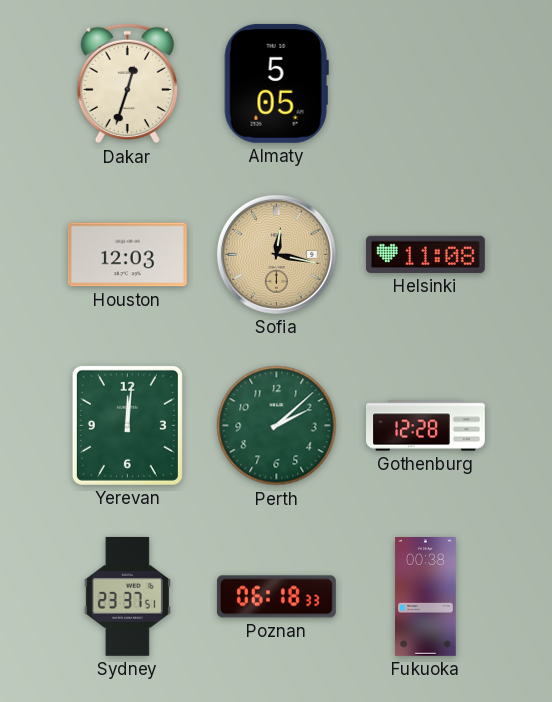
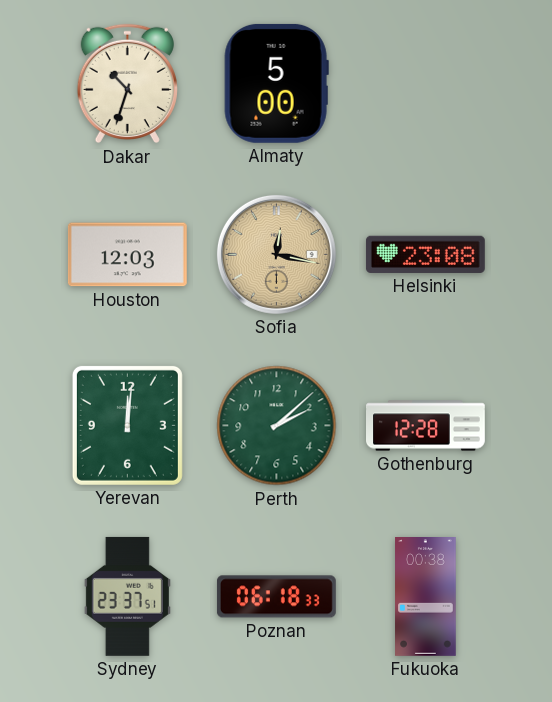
Dakar: 12:33 -> 10:33 (127, 84)
Almaty: 5:05 -> 5:00 (276, 83)
Helsinki: 11:08 -> 23:08 (425, 254)
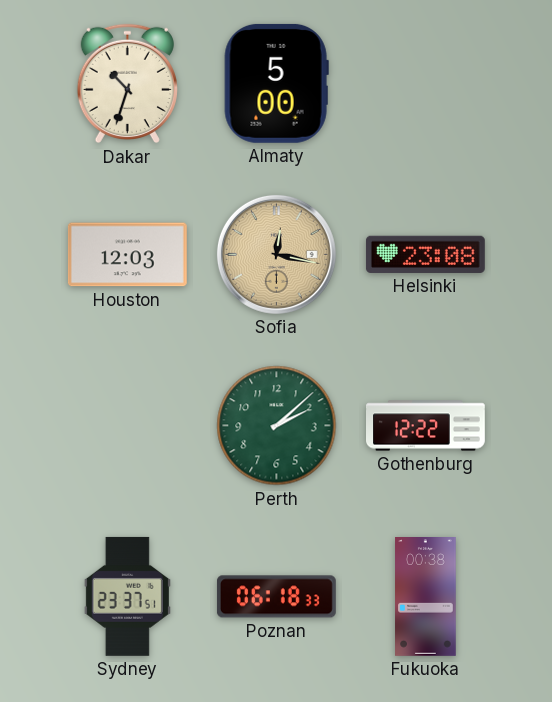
Yerevan: 12:01 -> none (127, 425)
Gothenburg: 12:28 -> 12:22 (426, 426)
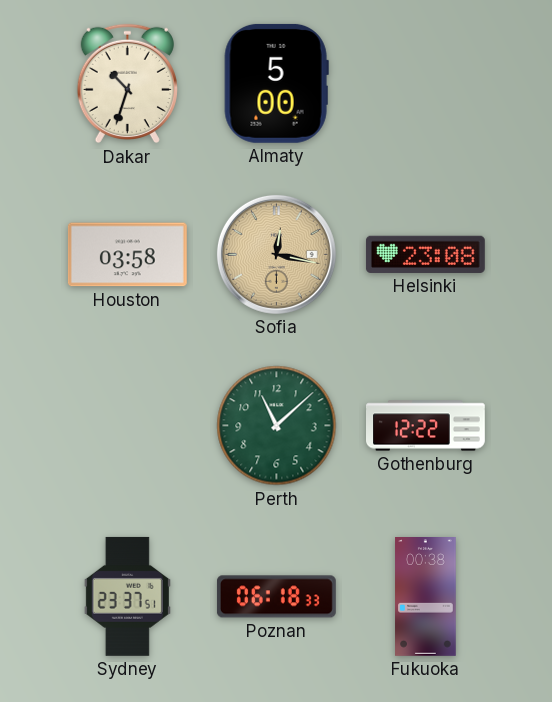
Houston: 12:03 -> 03:58 (127, 255)
Perth: 2:08 -> 11:08 (277, 426)
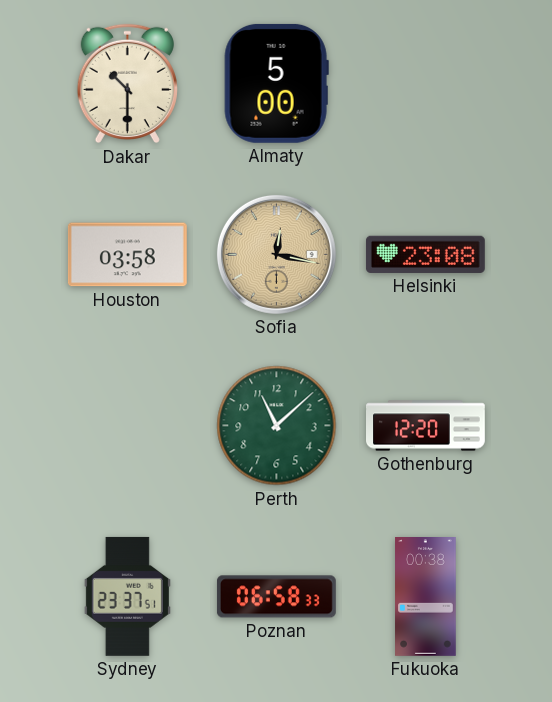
Dakar: 10:33 -> 10:30 (127, 84)
Gothenburg: 12:22 -> 12:20 (426, 426)
Poznan: 06:18 -> 06:58 (276, 597)
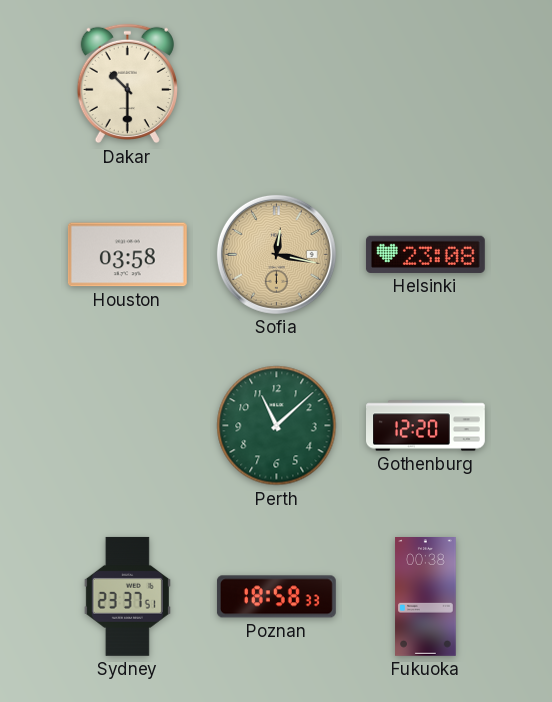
Almaty: 5:00 -> none (276, 83)
Poznan: 06:58 -> 18:58 (276, 597)
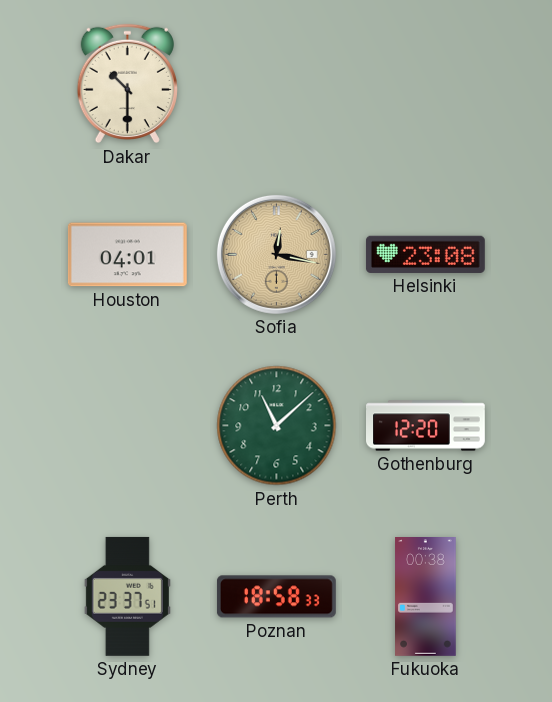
Houston: 03:58 -> 04:01 (127, 255)
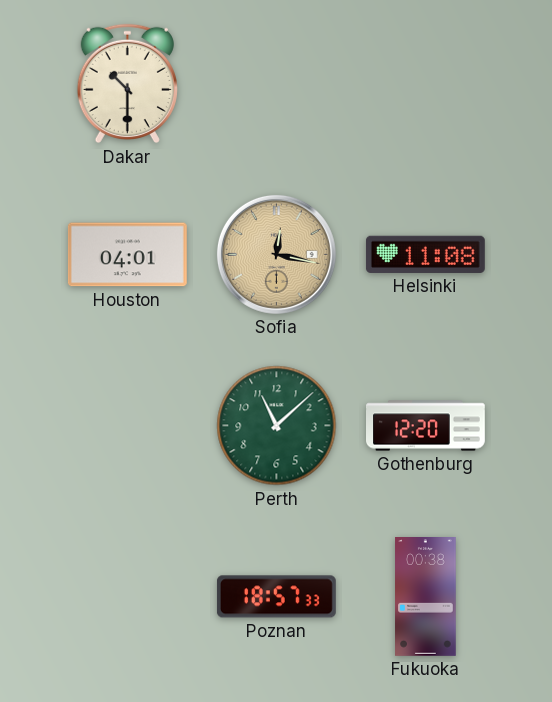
Helsinki: 23:08 -> 11:08 (425, 254)
Sydney: 23:37 -> none (127, 596)
Poznan: 18:58 -> 18:57 (276, 597)
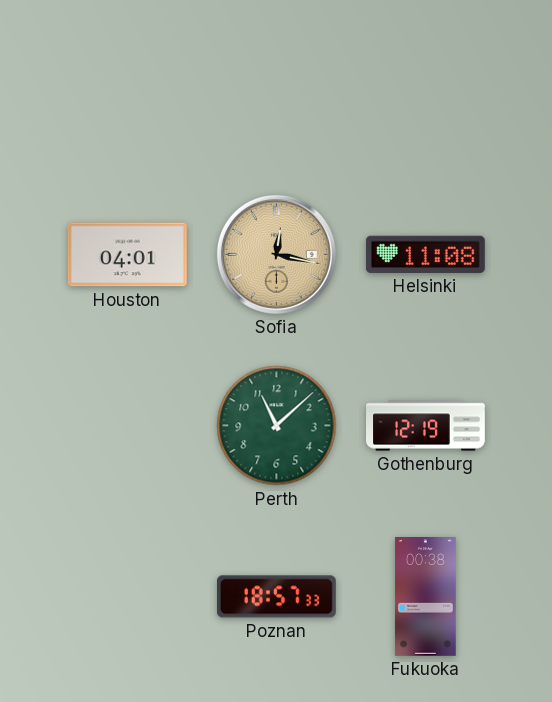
Dakar: 10:30 -> none (127, 84)
Gothenburg: 12:20 -> 12:19 (426, 426)
